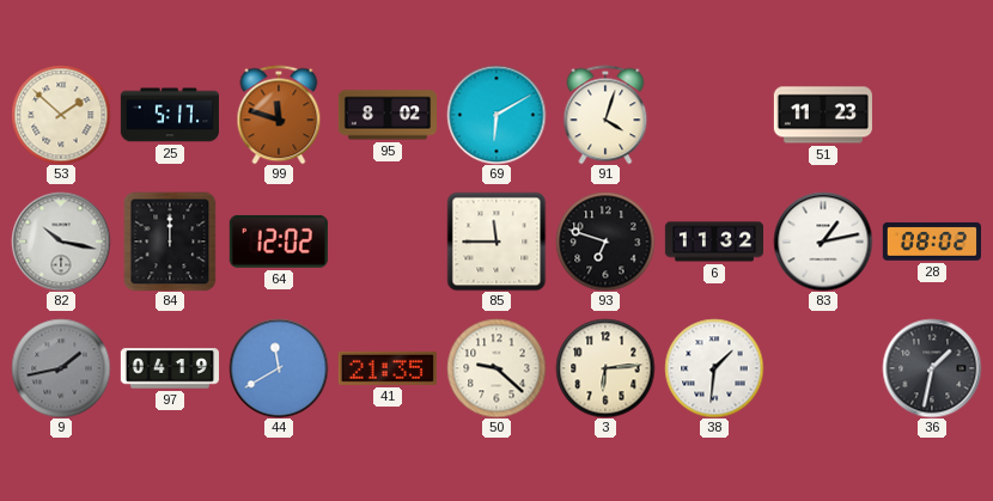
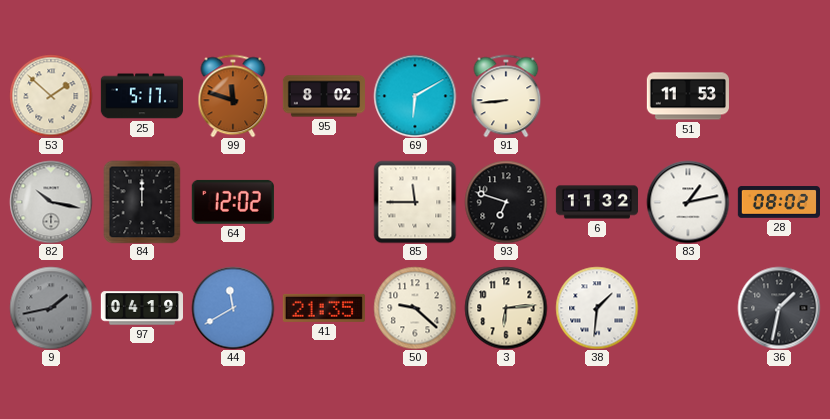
91: 4:03 -> 8:44 (506, 96)
51: 11:23 -> 11:53 (688, 96)
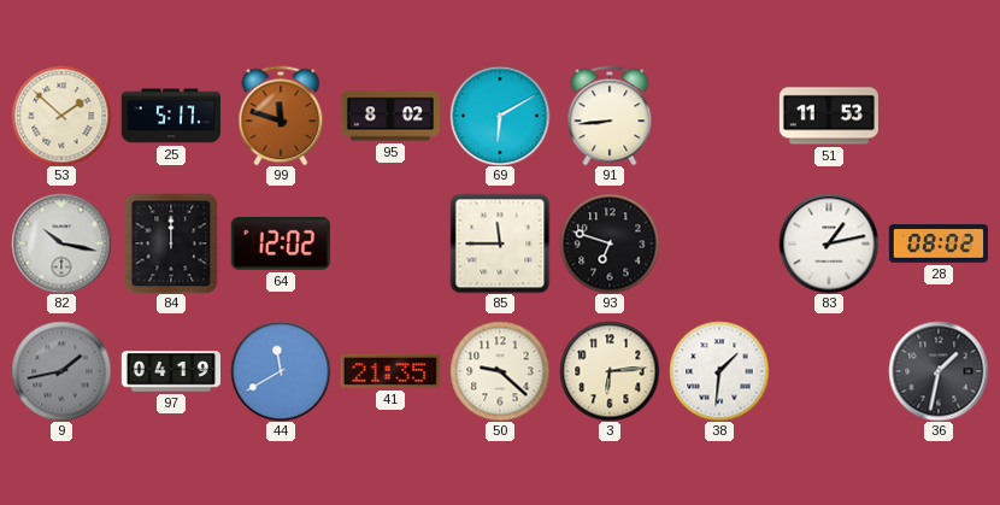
6: 11:32 -> none (596, 202)
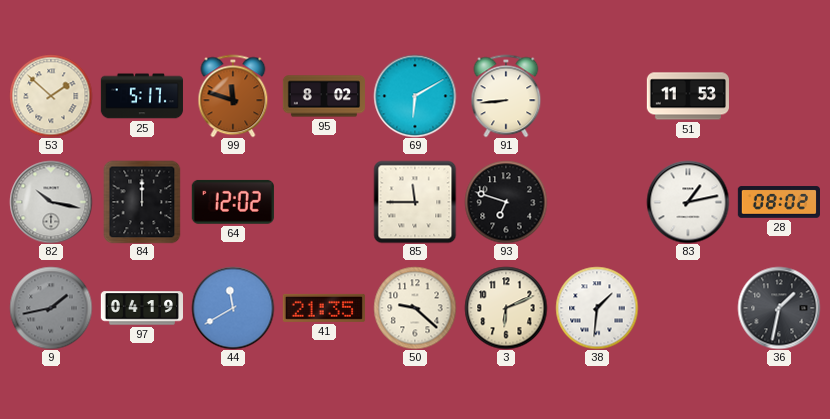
3: 6:14 -> 6:11 (506, 308)
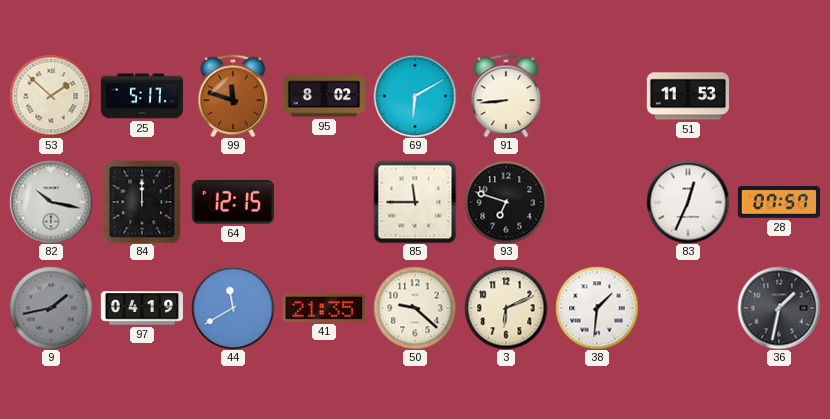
64: 12:02 -> 12:15 (233, 202)
83: 1:13 -> 12:34 (688, 202)
28: 08:02 -> 07:57 (778, 202)
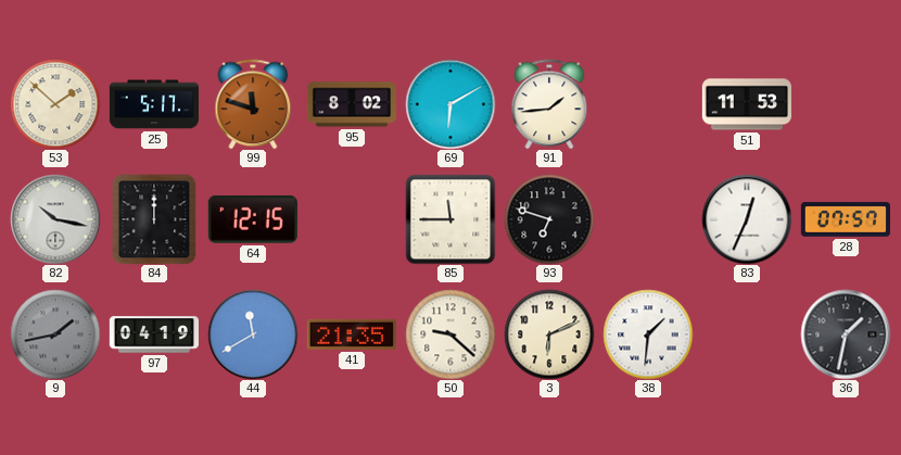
91: 8:44 -> 1:44 (549, 104)
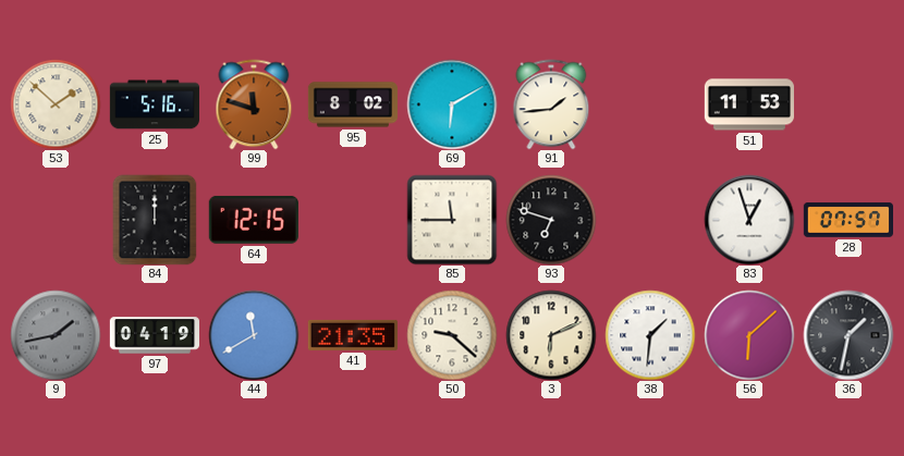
25: 5:17 -> 5:16 (154, 104)
82: 10:17 -> none (55, 219)
83: 12:34 -> 12:57 (749, 220)
56: none -> 6:08 (749, 335)
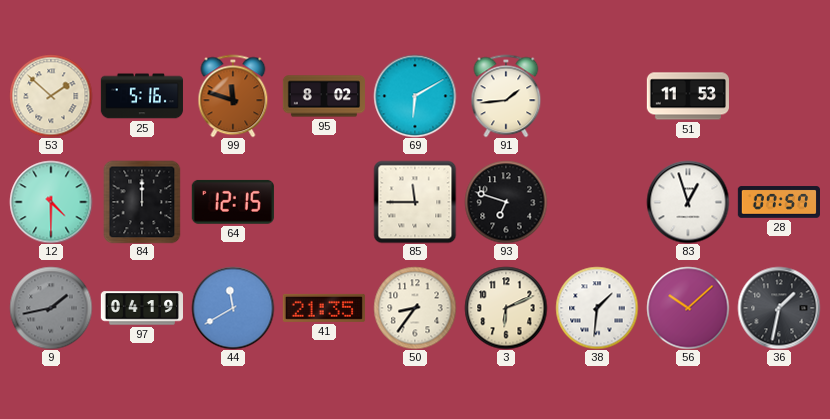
12: none -> 4:30 (51, 202)
50: 9:22 -> 8:36 (415, 308)
56: 6:08 -> 10:08 (688, 308)
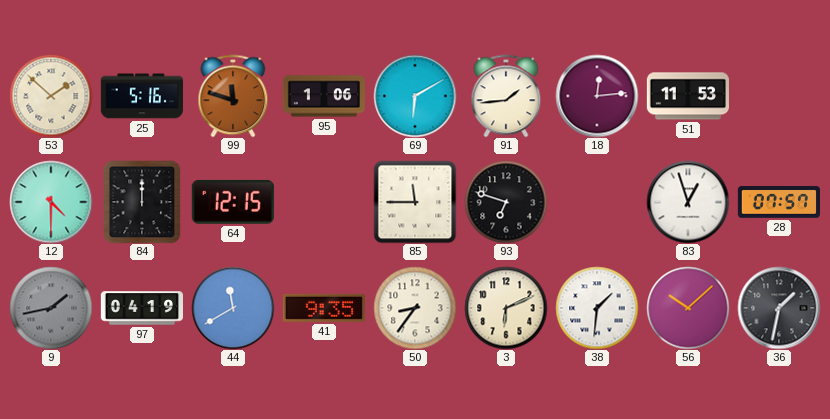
95: 8:02 -> 1:06 (323, 96)
18: none -> 12:14 (597, 96)
41: 21:35 -> 9:35 (324, 308)
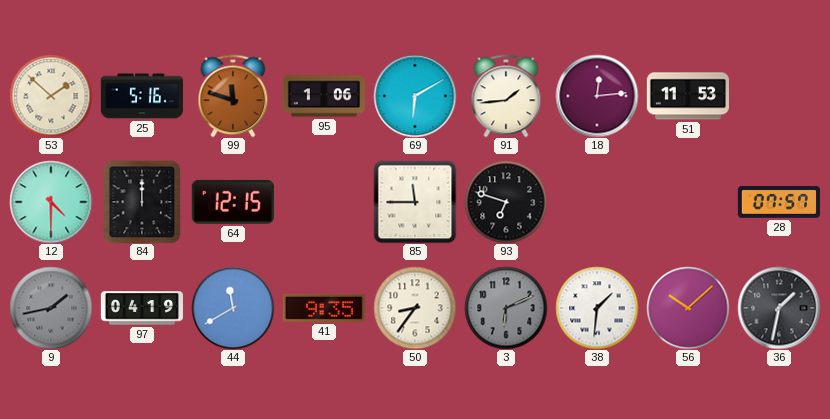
83: 12:57 -> none (688, 202)
3 dial: cream -> grey (506, 308)
